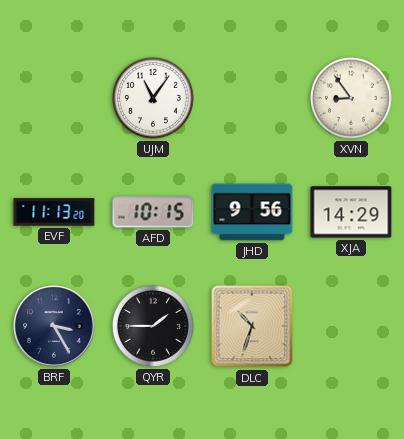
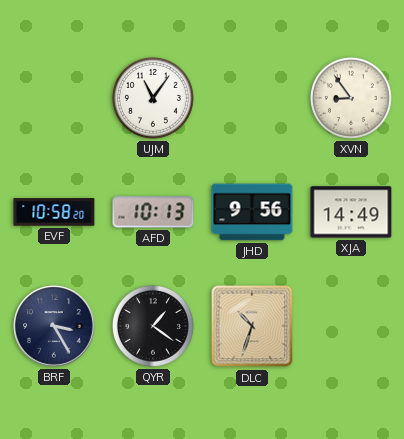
EVF: 11:13 -> 10:58 (54, 212)
AFD: 10:15 -> 10:13 (153, 212)
XJA: 14:29 -> 14:49 (351, 212)
QYR: 1:45 -> 1:21 (153, 326)
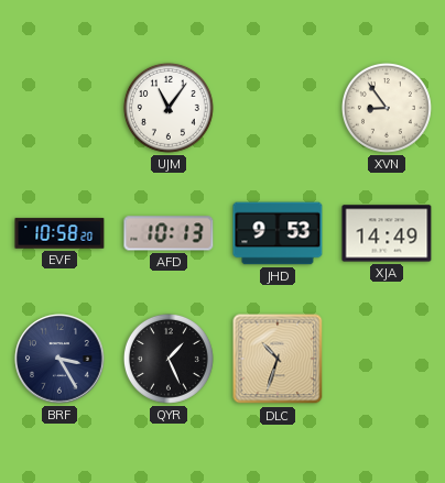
JHD: 9:56 -> 9:53 (278, 233)
QYR: 1:21 -> 1:26 (169, 359)
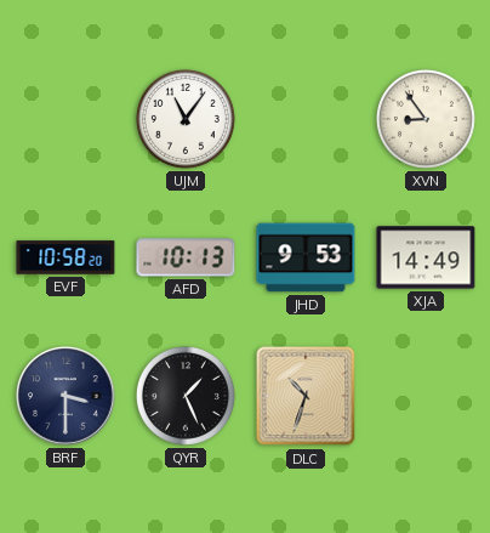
BRF: 3:25 -> 3:30 (65, 396)
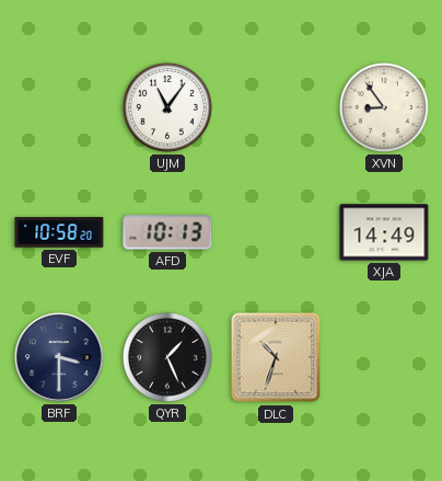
JHD: 9:53 -> none (306, 257)
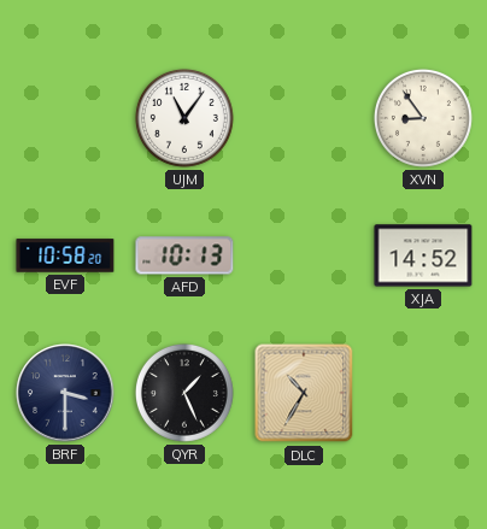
XJA: 14:49 -> 14:52 (423, 255)
DLC: 10:33 -> 10:35 (304, 393)
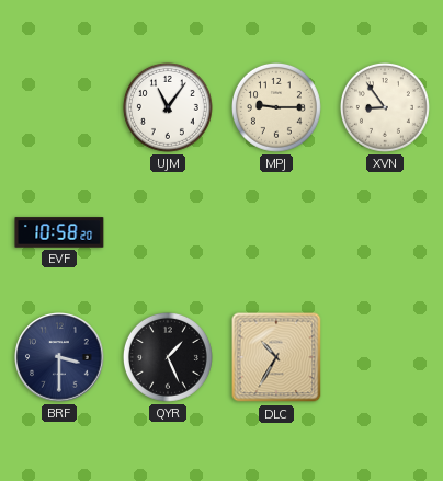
MPJ: none -> 9:15 (276, 107)
AFD: 10:13 -> none (184, 255)
XJA: 14:52 -> none (423, 255)
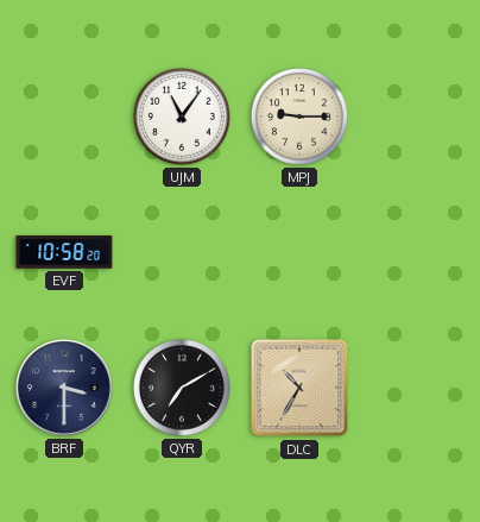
XVN: 8:54 -> none (385, 107)
QYR: 1:26 -> 7:10 (182, 388)
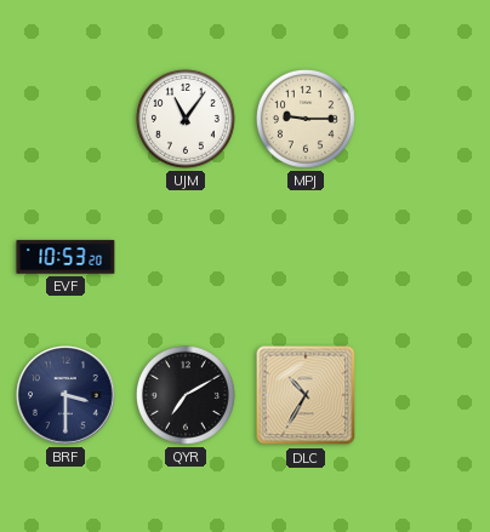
EVF: 10:58 -> 10:53 (65, 257)
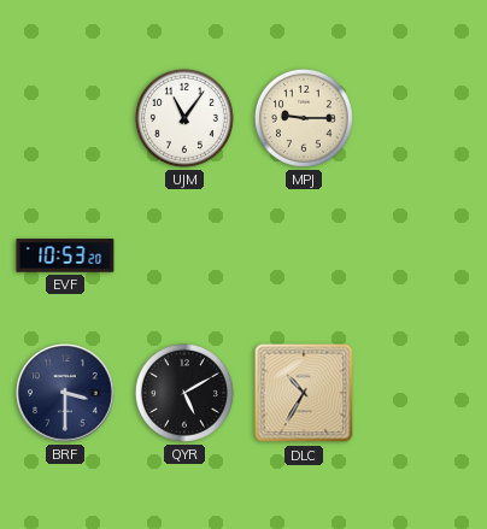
QYR: 7:10 -> 5:10 (184, 393)
